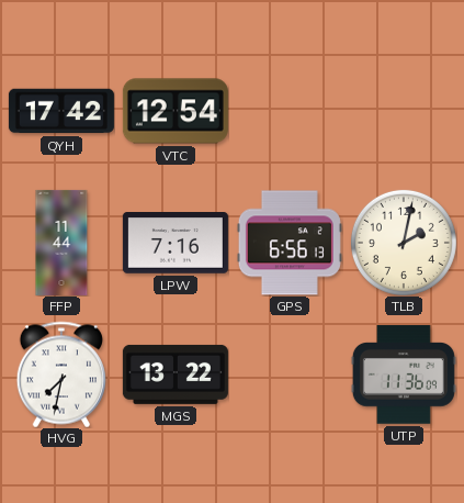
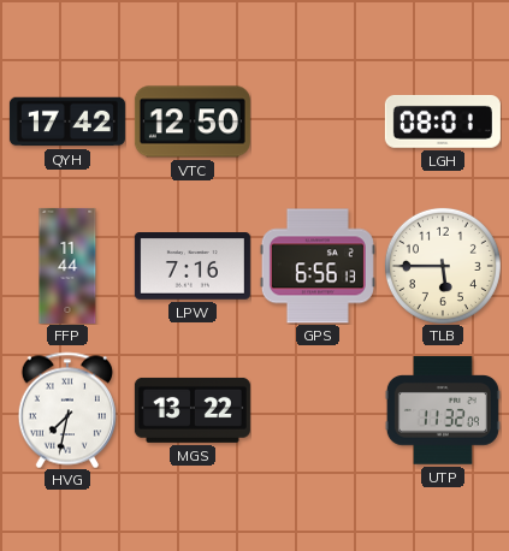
VTC: 12:54 -> 12:50 (193, 122)
LGH: none -> 08:01 (443, 122)
TLB: 2:02 -> 5:45 (443, 266)
UTP: 11:36 -> 11:32 (443, 410)
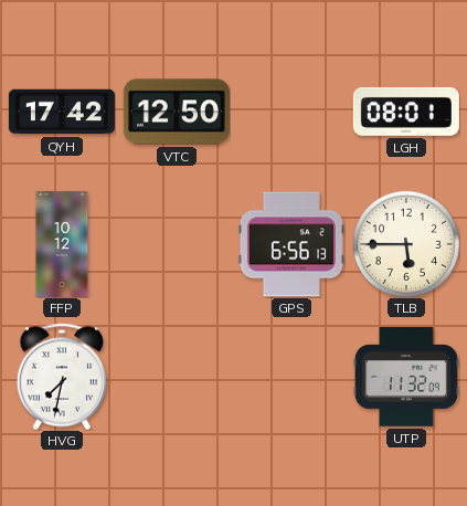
FFP: 11:44 -> 10:12 (62, 244)
LPW: 7:16 -> none (193, 267)
MGS: 13:22 -> none (193, 410)
